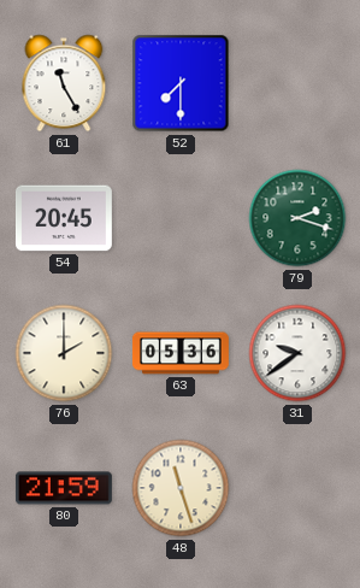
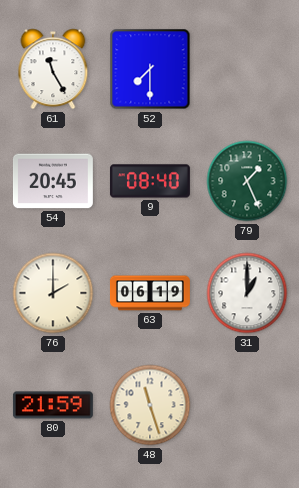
9: none -> 08:40 (150, 181)
79: 2:18 -> 1:26 (247, 181)
63: 05:36 -> 06:19 (150, 293)
31: 9:39 -> 1:00 (247, 293)
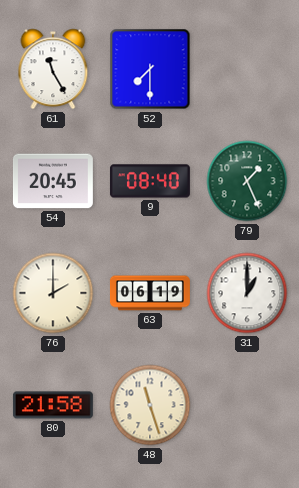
80: 21:59 -> 21:58 (53, 405)
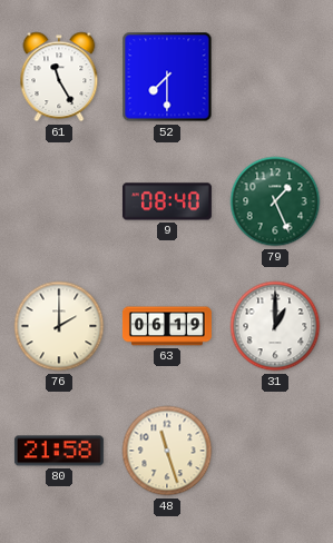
54: 20:45 -> none (53, 181)
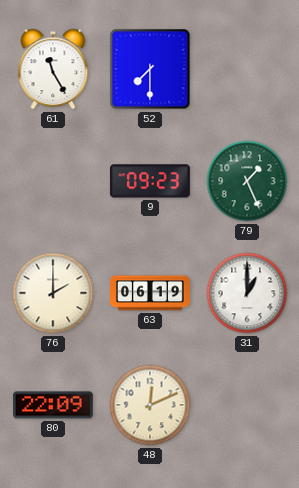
9: 08:40 -> 09:23 (150, 181)
80: 21:58 -> 22:09 (53, 405)
48: 11:27 -> 12:11 (150, 405)
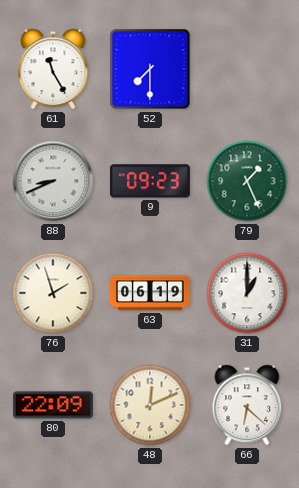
88: none -> 8:41 (53, 181)
76: 2:00 -> 1:57 (53, 293)
66: none -> 6:22 (247, 405)
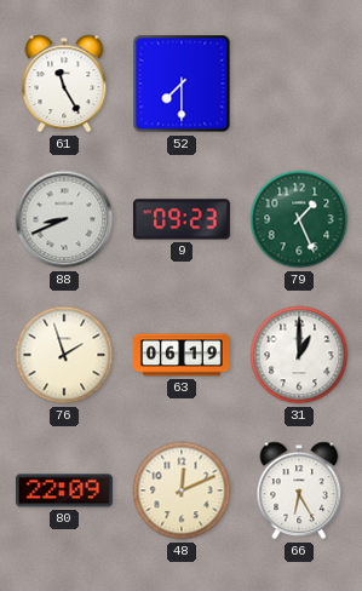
66: 6:22 -> 6:25 (299, 490)
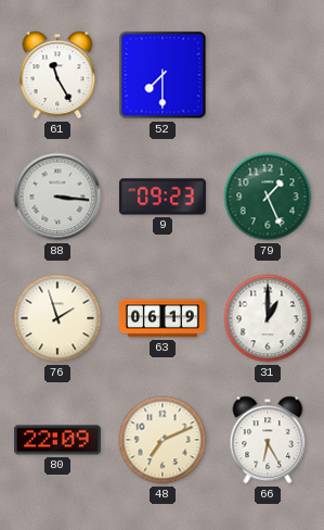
88: 8:41 -> 3:16 (57, 197)
48: 12:11 -> 7:11 (163, 440)
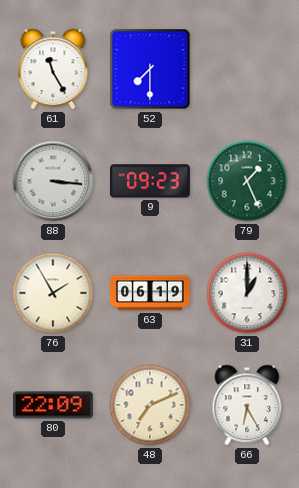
76: 1:57 -> 1:55 (53, 293)
